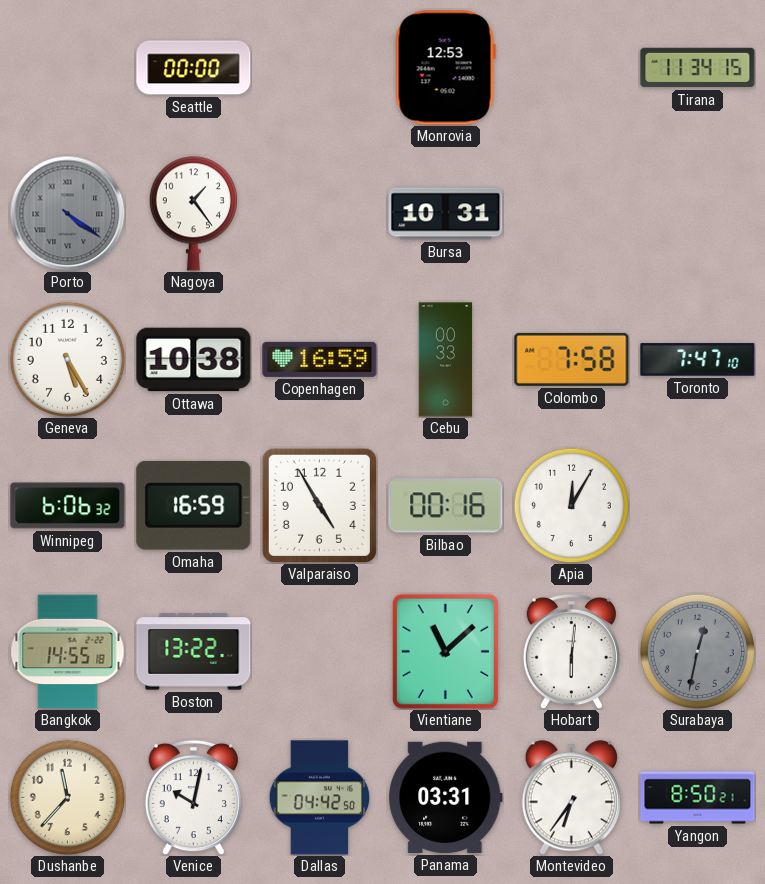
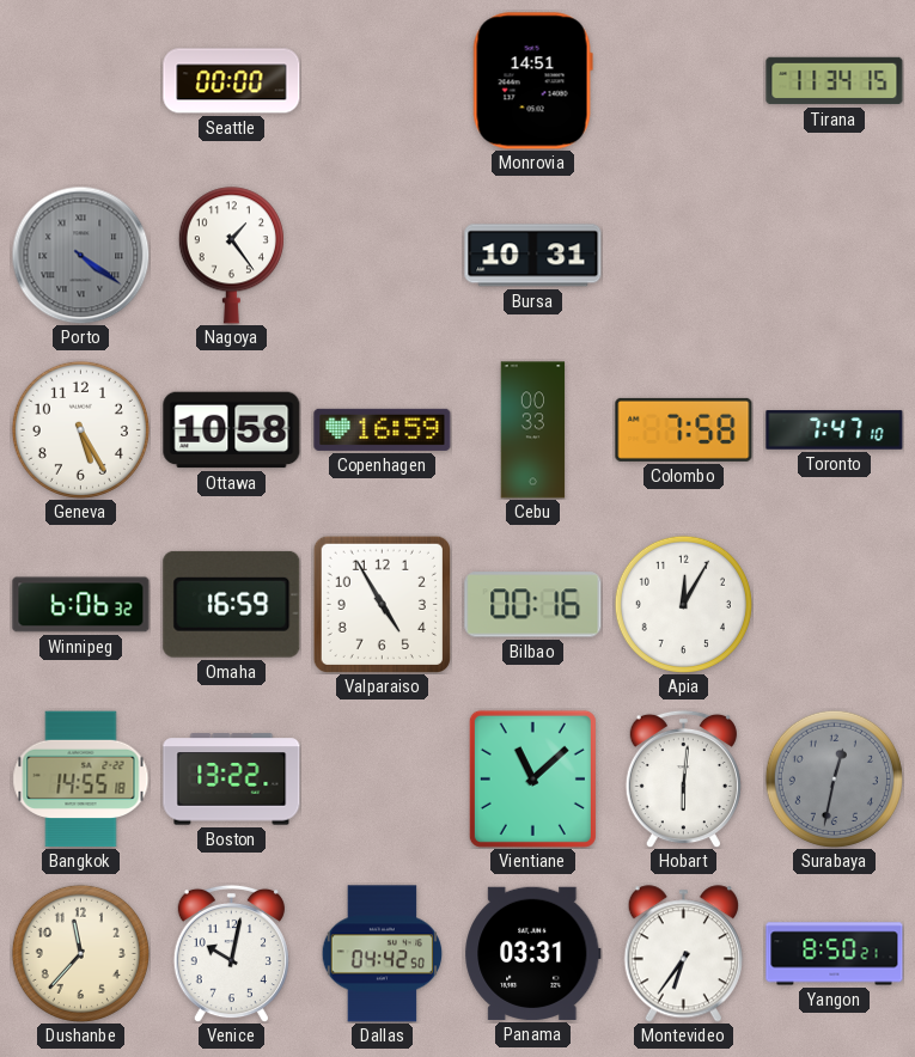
Monrovia: 12:53 -> 14:51 (532, 81)
Ottawa: 10:38 -> 10:58 (232, 430)
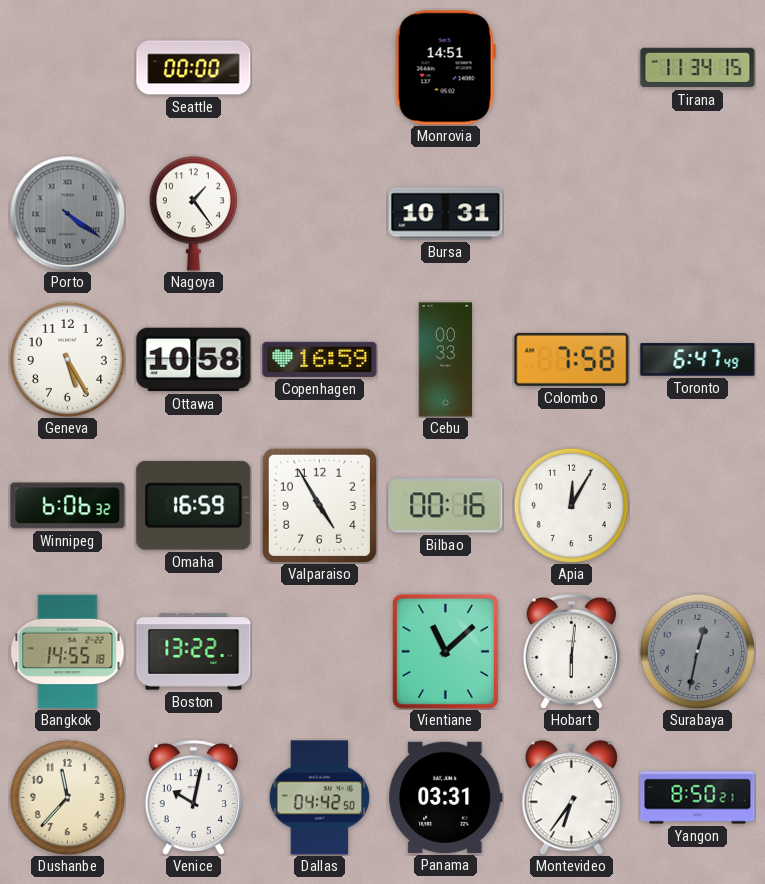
Toronto: 7:47 -> 6:47 (698, 360)
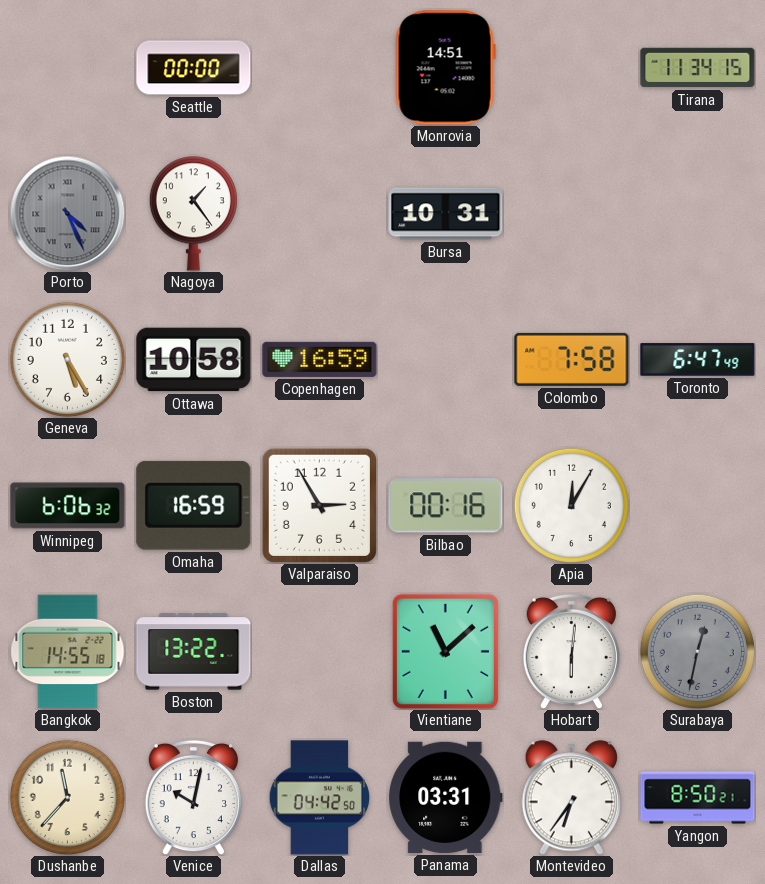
Porto: 4:21 -> 4:26 (67, 213)
Cebu: 00:33 -> none (446, 360)
Valparaiso: 4:55 -> 2:55 (319, 505)
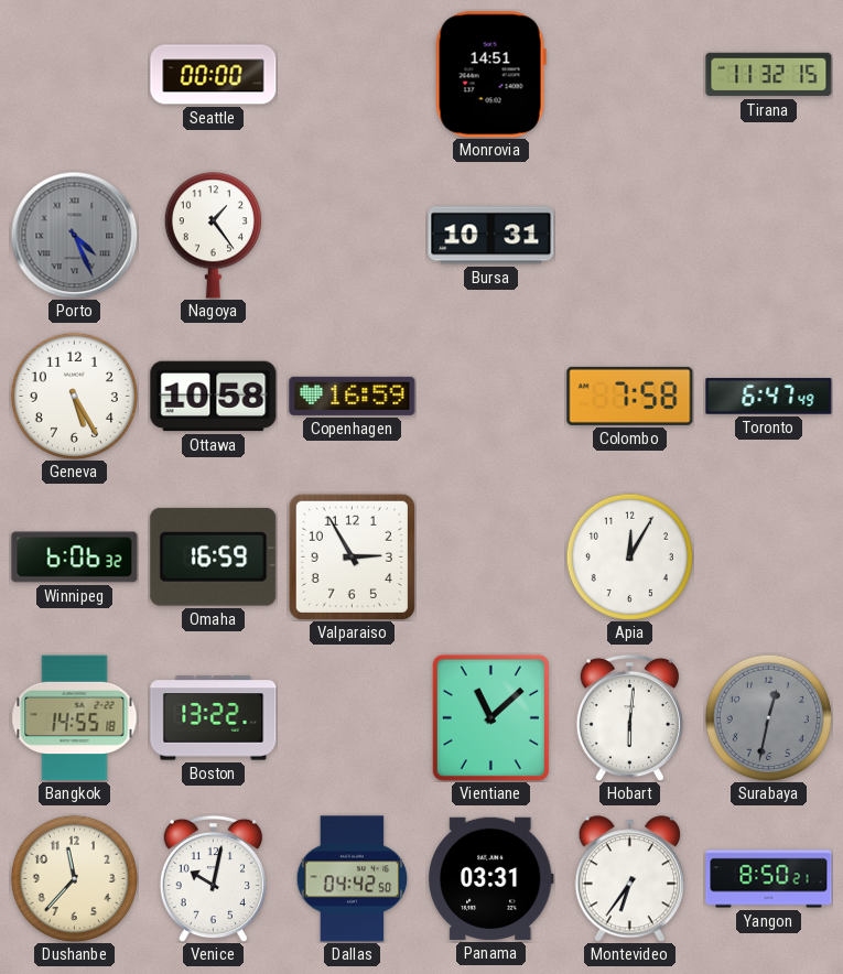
Tirana: 11:34 -> 11:32 (769, 75)
Bilbao: 00:16 -> none (446, 506)
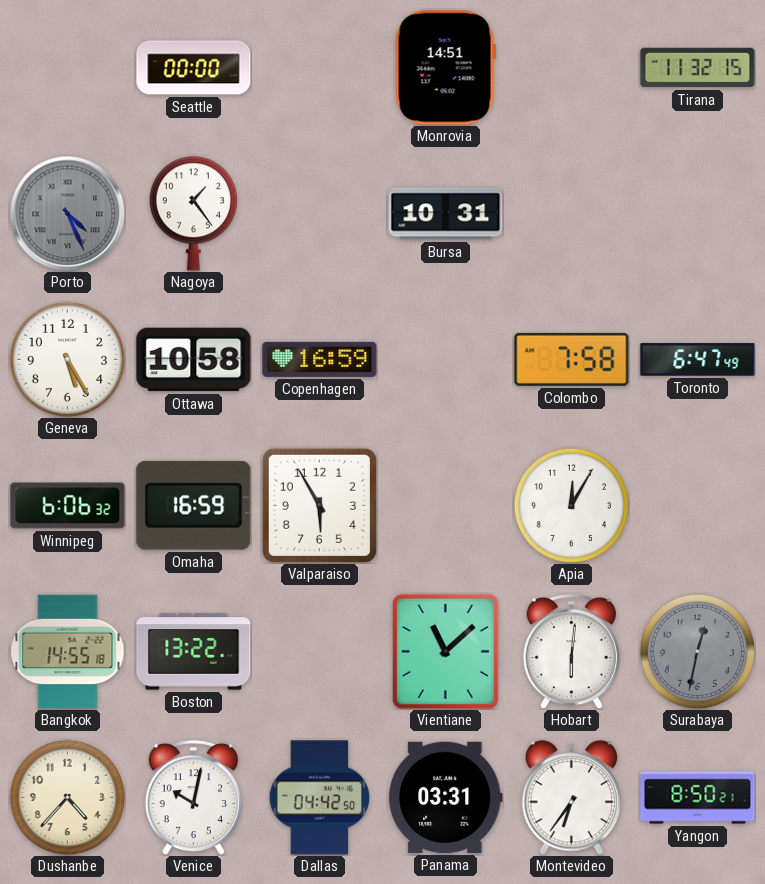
Valparaiso: 2:55 -> 5:55 (319, 505)
Dushanbe: 11:37 -> 4:37 (67, 797)
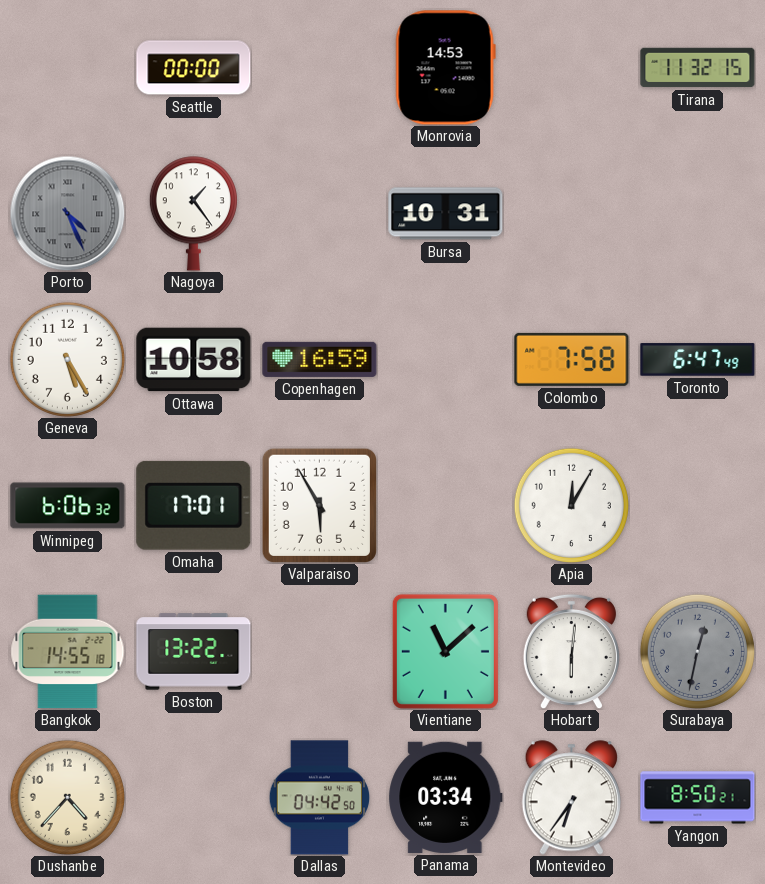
Monrovia: 14:51 -> 14:53 (445, 68)
Omaha: 16:59 -> 17:01 (194, 505)
Venice: 10:02 -> none (193, 797)
Panama: 03:31 -> 03:34 (446, 797)
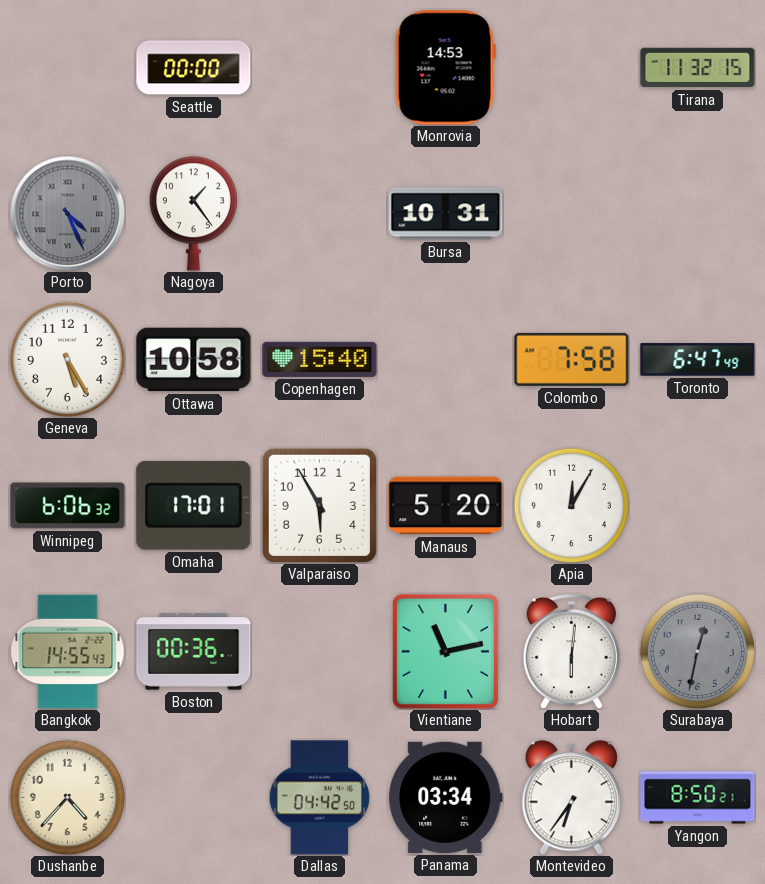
Copenhagen: 16:59 -> 15:40 (320, 359)
Manaus: none -> 5:20 (446, 506)
Bangkok: 14:55:18 -> 14:55:43 (68, 652)
Boston: 13:22 -> 00:36 (194, 652)
Vientiane: 11:08 -> 11:13 (445, 651)
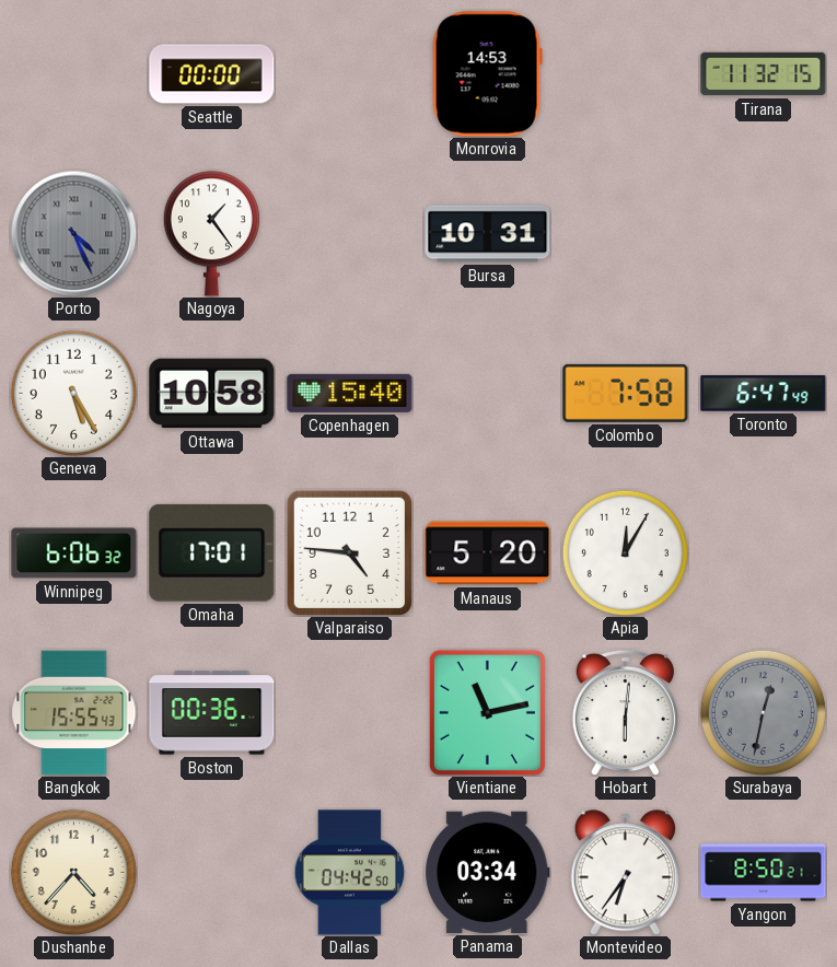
Valparaiso: 5:55 -> 4:46 (349, 552)
Bangkok: 14:55 -> 15:55 (74, 713)
